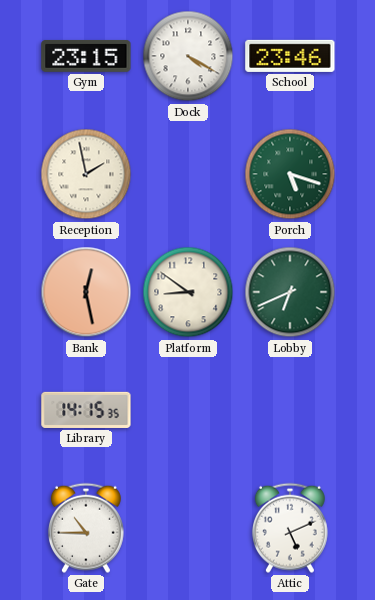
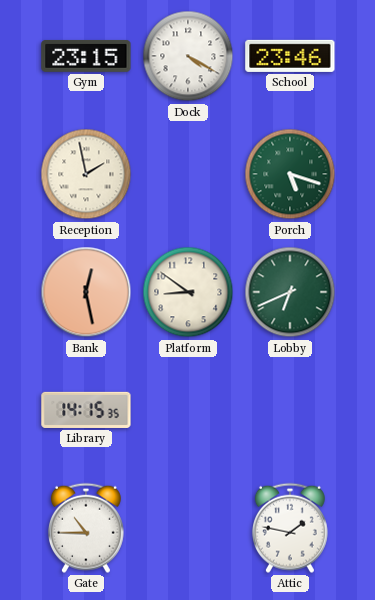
Attic: 5:11 -> 1:47 (290, 528)
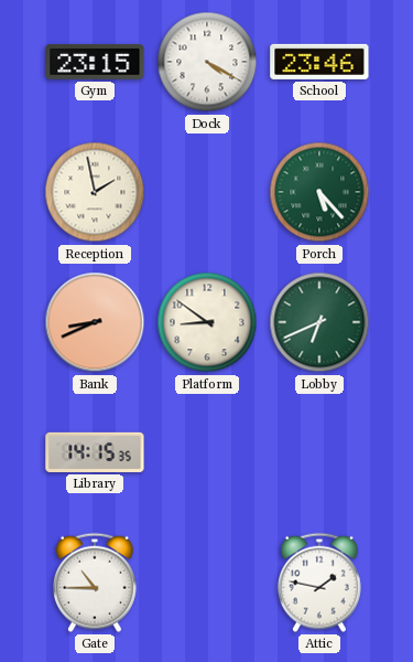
Porch: 5:18 -> 5:23 (319, 192)
Bank: 12:28 -> 8:41 (95, 322)
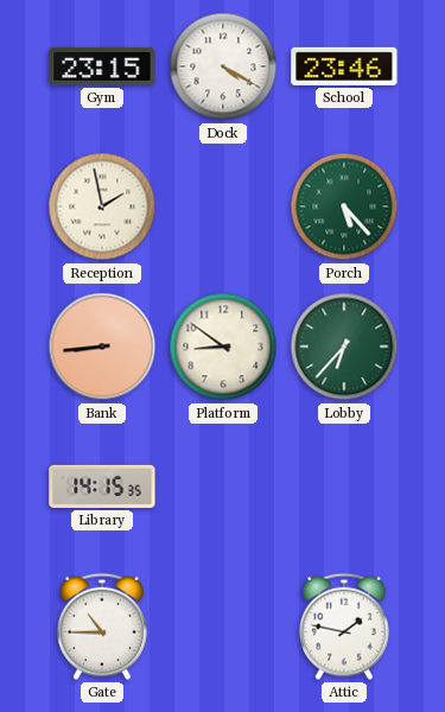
Bank: 8:41 -> 8:44 (102, 347)
Lobby: 6:41 -> 6:37 (344, 347)
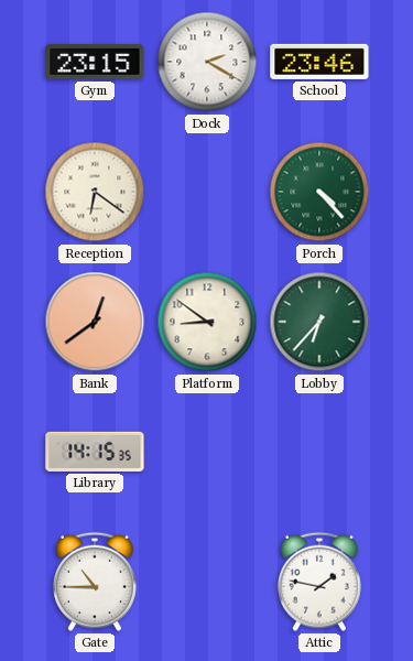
Dock: 4:20 -> 2:20 (207, 62)
Reception: 1:58 -> 6:21 (95, 192)
Porch: 5:23 -> 4:23 (319, 192)
Bank: 8:44 -> 12:39 (95, 322)
